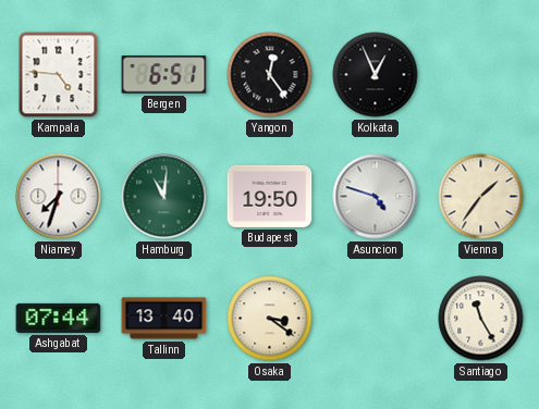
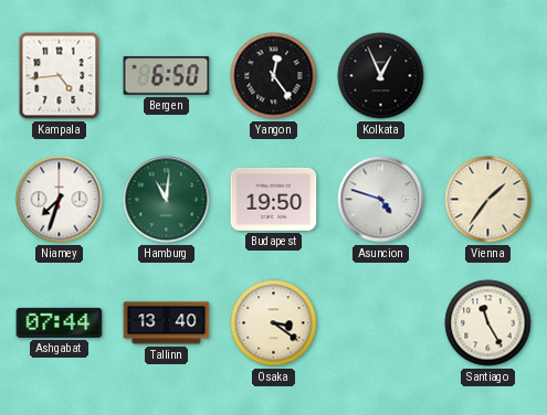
Kampala: 4:46 -> 4:44 (60, 76)
Bergen: 6:51 -> 6:50 (167, 76)
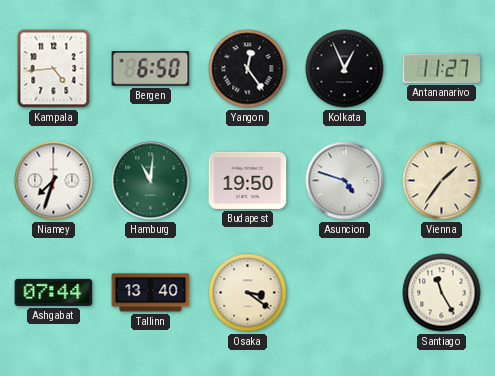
Antananarivo: none -> 11:27 (442, 68)
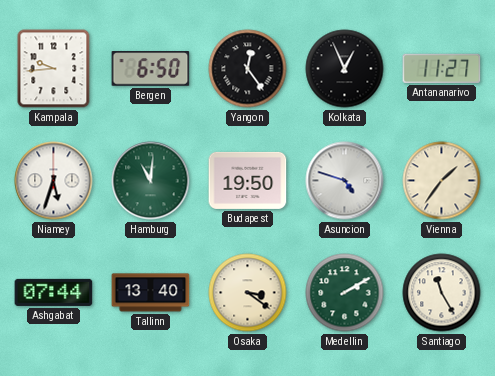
Kampala: 4:44 -> 9:44 (54, 69)
Niamey: 7:33 -> 5:33 (54, 181)
Medellin: none -> 2:10 (345, 293)
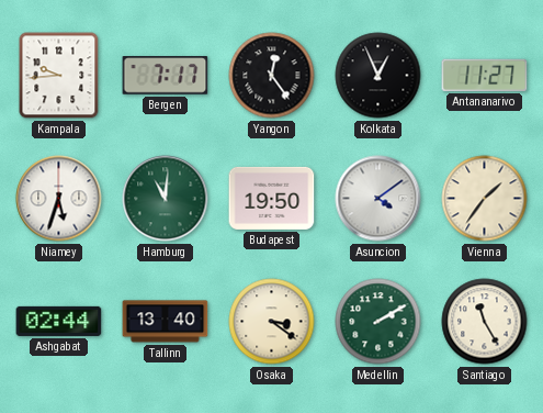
Bergen: 6:50 -> 7:17 (166, 76)
Asuncion: 4:48 -> 4:09 (378, 199)
Ashgabat: 07:44 -> 02:44 (59, 321)
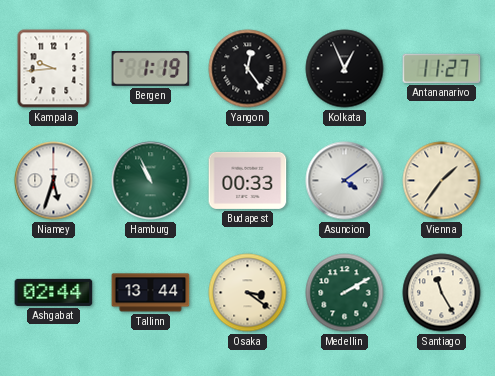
Bergen: 7:17 -> 1:19 (151, 69)
Hamburg: 11:01 -> 10:56 (151, 181)
Budapest: 19:50 -> 00:33 (248, 180)
Tallinn: 13:40 -> 13:44 (151, 293)
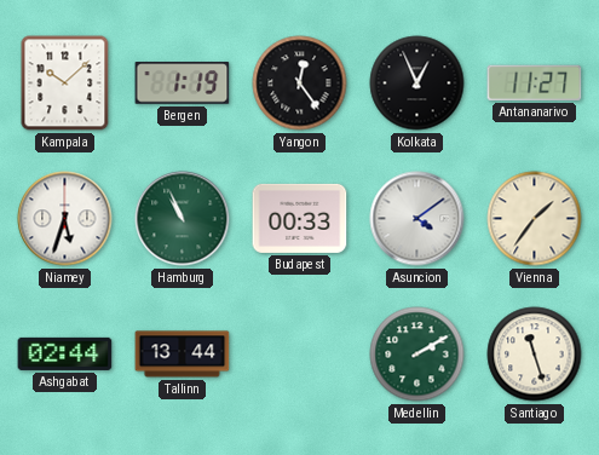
Kampala: 9:44 -> 10:08 (65, 83)
Osaka: 3:21 -> none (248, 293)
Santiago: 11:25 -> 11:27 (535, 355)
